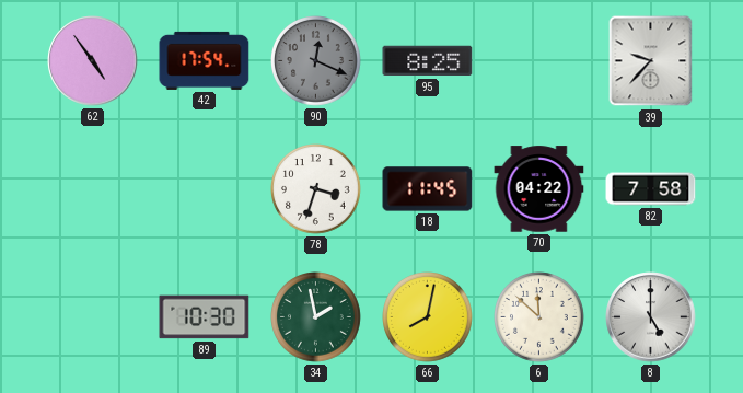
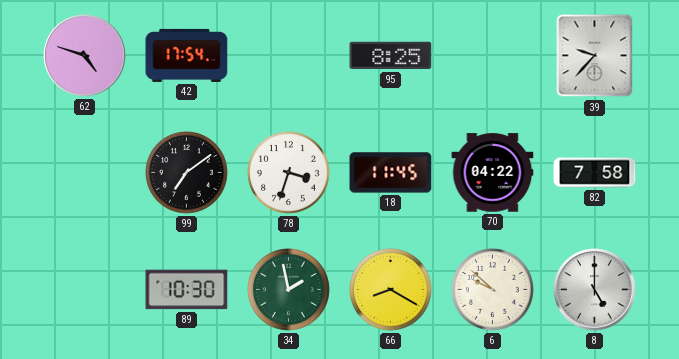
62: 4:54 -> 4:48 (85, 56)
90: 12:19 -> none (316, 61)
99: none -> 7:09 (187, 173)
66: 8:02 -> 8:20 (391, 290)
6: 11:52 -> 9:52 (493, 290)
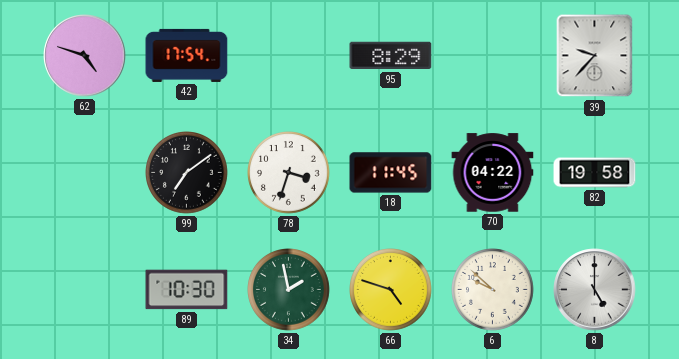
95: 8:25 -> 8:29 (391, 56)
82: 7:58 -> 19:58 (595, 173)
66: 8:20 -> 4:48 (391, 290)
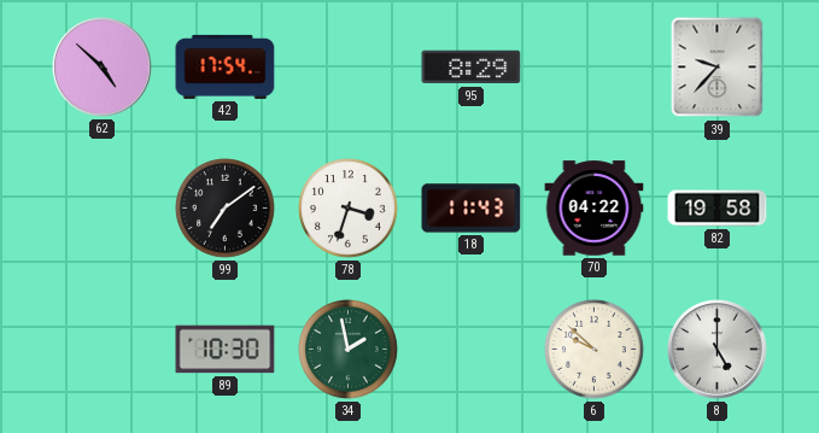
62: 4:48 -> 4:52 (103, 68)
18: 11:45 -> 11:43 (472, 209)
66: 4:48 -> none (391, 290)
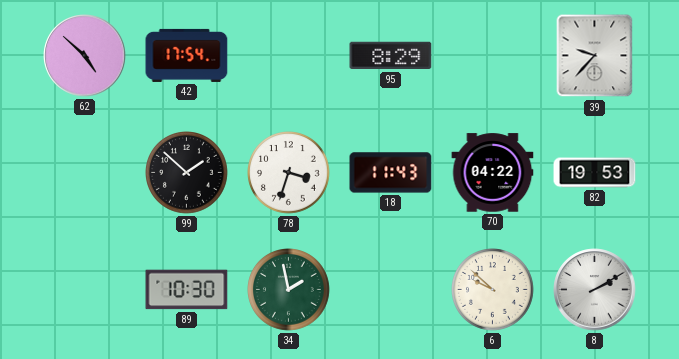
99: 7:09 -> 1:52 (187, 173)
82: 19:58 -> 19:53 (595, 173)
8: 5:00 -> 2:10 (595, 290)
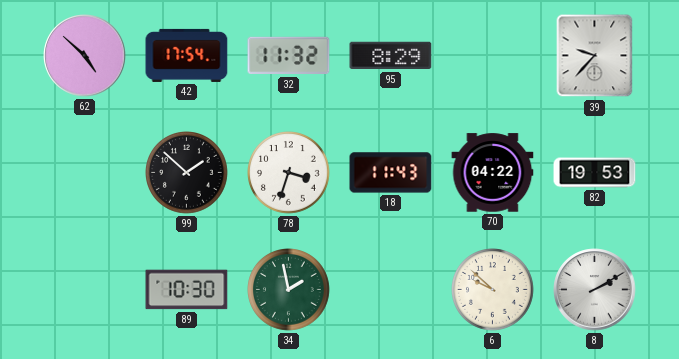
32: none -> 11:32 (289, 56)
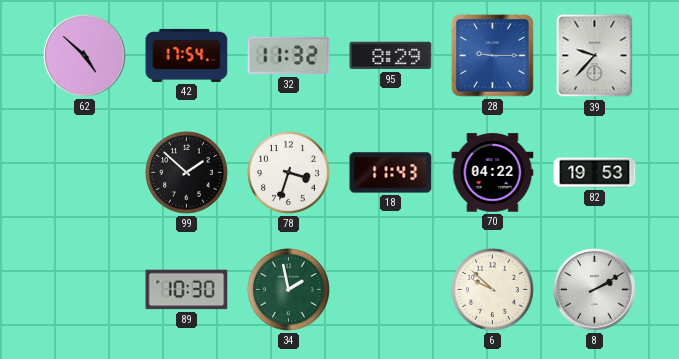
28: none -> 9:15 (493, 56)
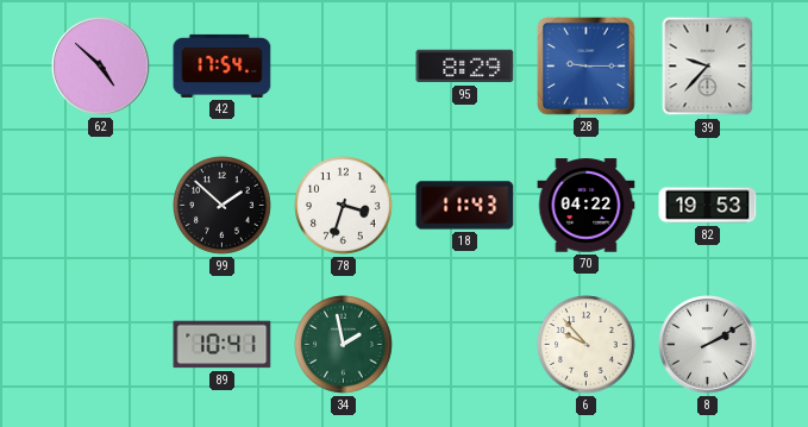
32: 11:32 -> none (289, 56)
89: 10:30 -> 10:41 (223, 345)
6: 9:52 -> 9:53 (587, 345)
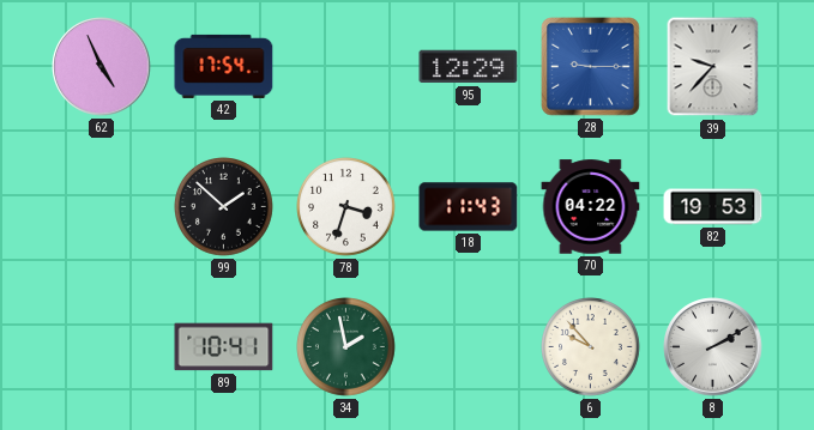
62: 4:52 -> 4:56 (102, 67)
95: 8:29 -> 12:29 (469, 67)
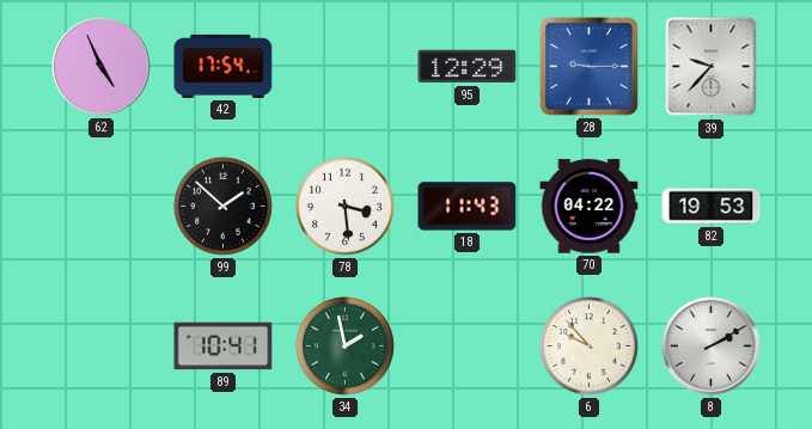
78: 3:33 -> 3:29 (346, 207)
